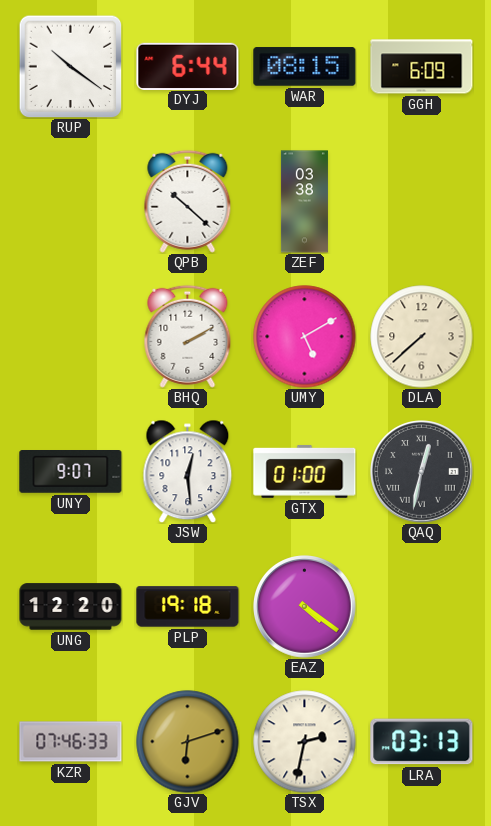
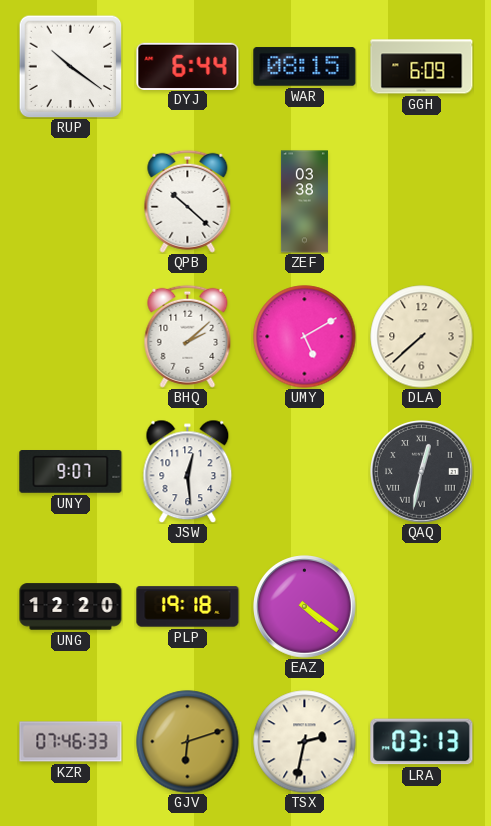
BHQ: 2:10 -> 2:08 (188, 336)
GTX: 01:00 -> none (305, 471)
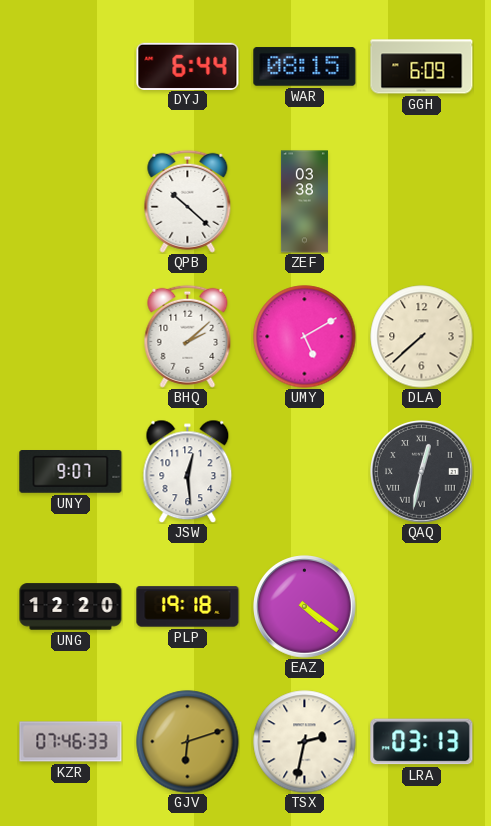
RUP: 10:21 -> none (70, 66)
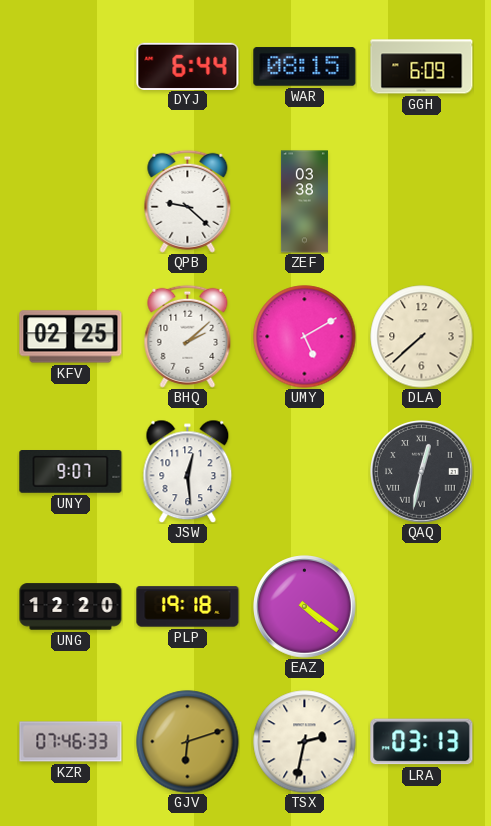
QPB: 10:22 -> 9:22 (188, 201)
KFV: none -> 02:25 (71, 337)
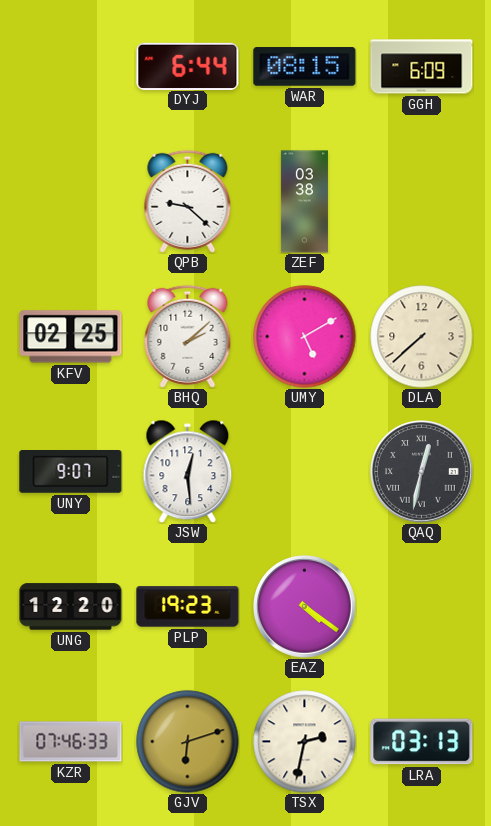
PLP: 19:18 -> 19:23 (188, 607)
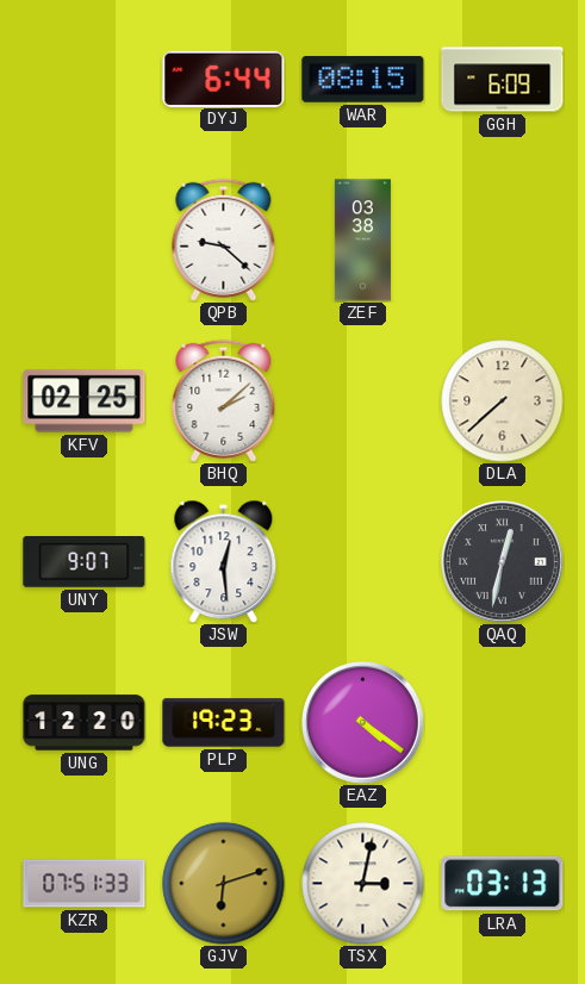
UMY: 5:10 -> none (305, 337)
KZR: 07:46 -> 07:51 (85, 884)
TSX: 2:32 -> 3:02 (363, 884)
